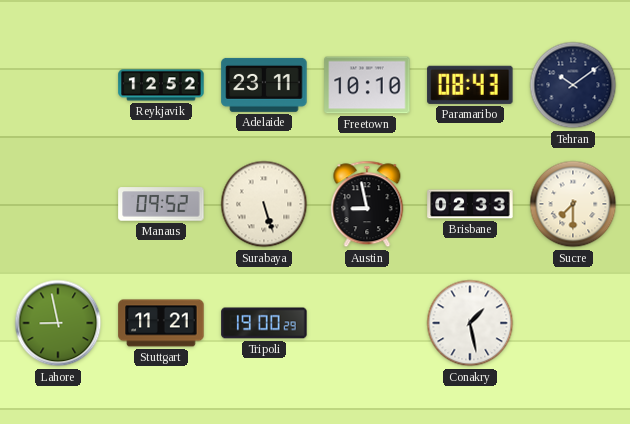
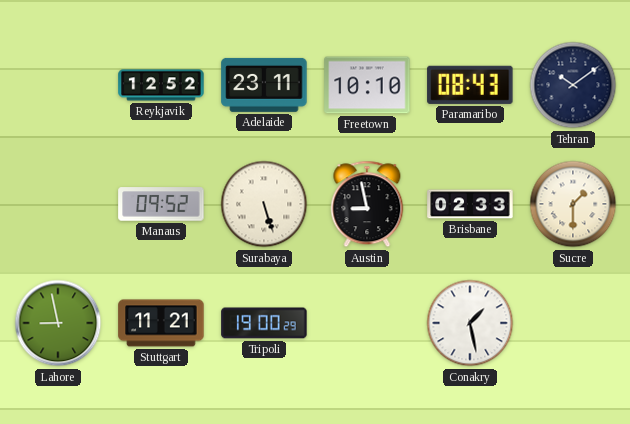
Sucre: 7:30 -> 1:30 (573, 204)
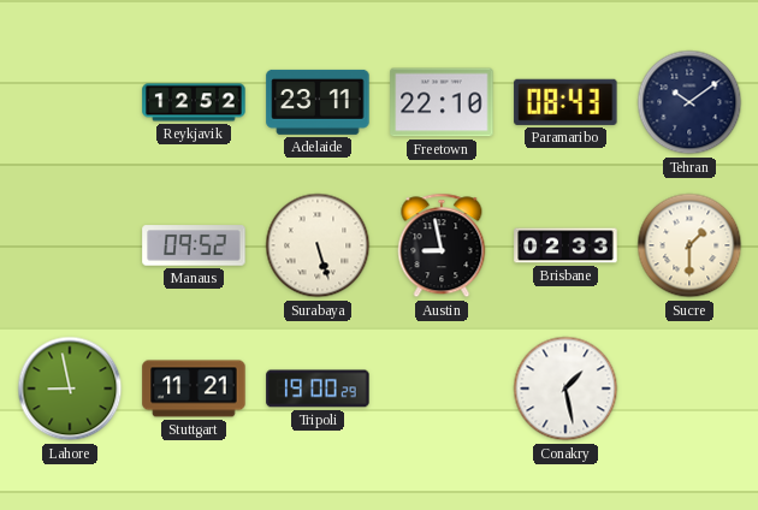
Freetown: 10:10 -> 22:10 (442, 102)
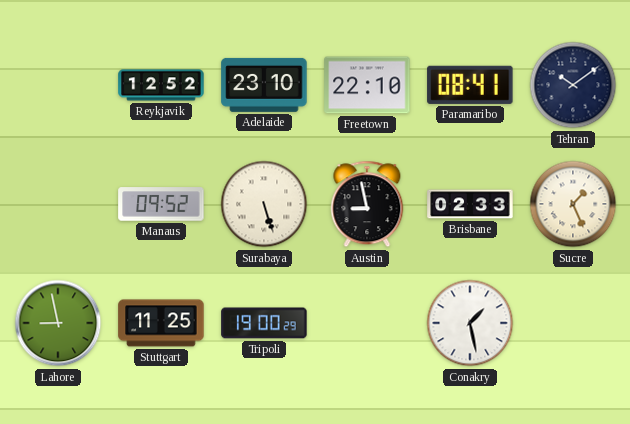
Adelaide: 23:11 -> 23:10 (264, 85)
Paramaribo: 08:43 -> 08:41 (470, 85)
Sucre: 1:30 -> 1:26 (573, 204)
Stuttgart: 11:21 -> 11:25 (161, 323)
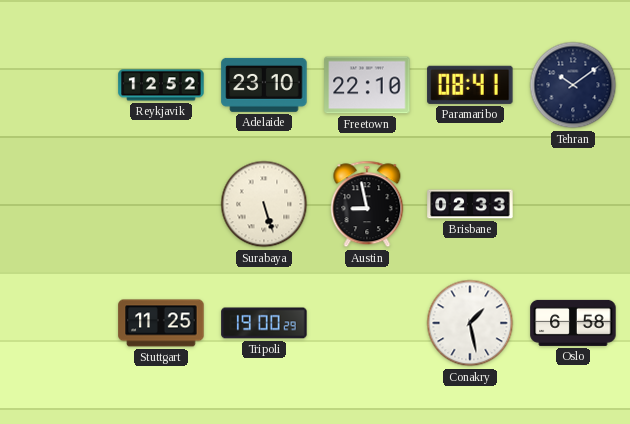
Manaus: 09:52 -> none (161, 204)
Sucre: 1:26 -> none (573, 204)
Lahore: 8:58 -> none (58, 323)
Oslo: none -> 6:58 (573, 323)
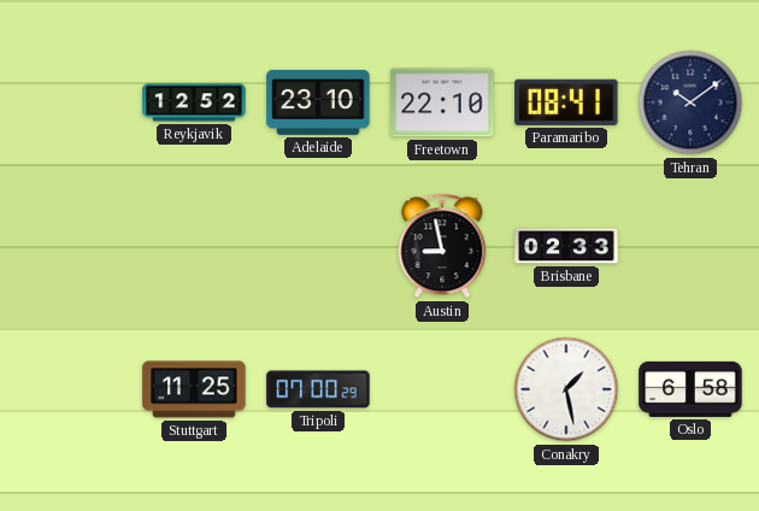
Surabaya: 5:27 -> none (264, 204)
Tripoli: 19:00 -> 07:00 (318, 389)
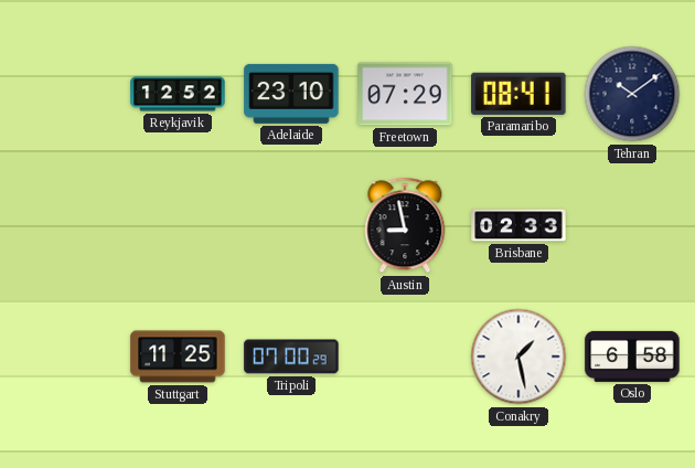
Freetown: 22:10 -> 07:29 (405, 94)
